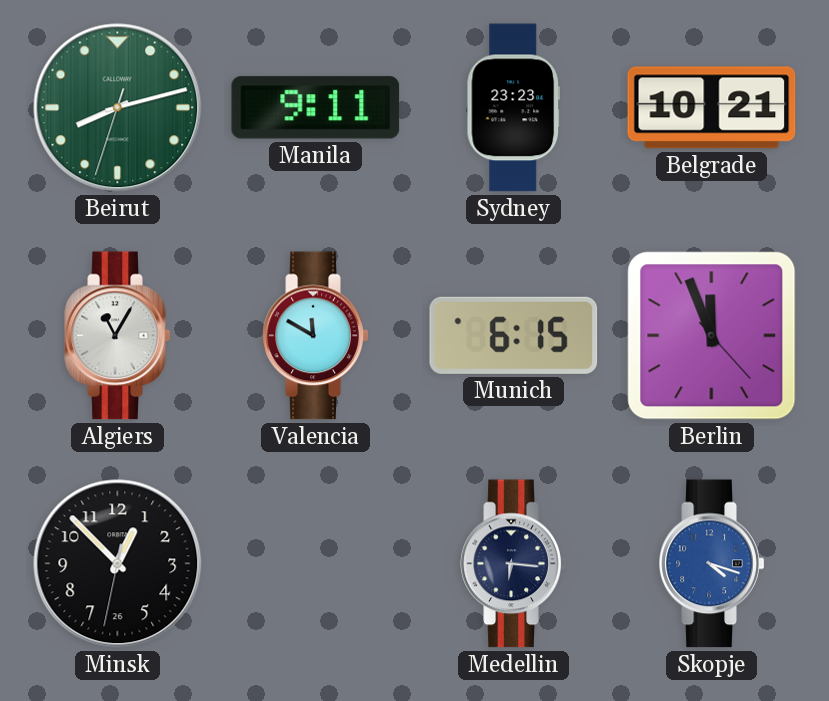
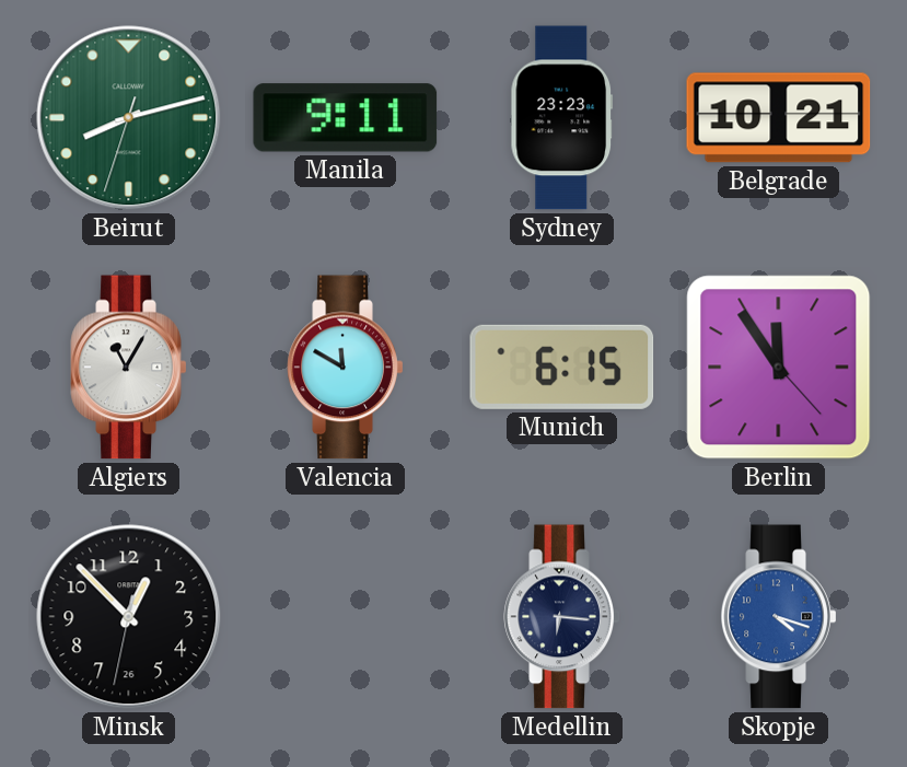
Berlin: 11:56 -> 11:54 (779, 368)
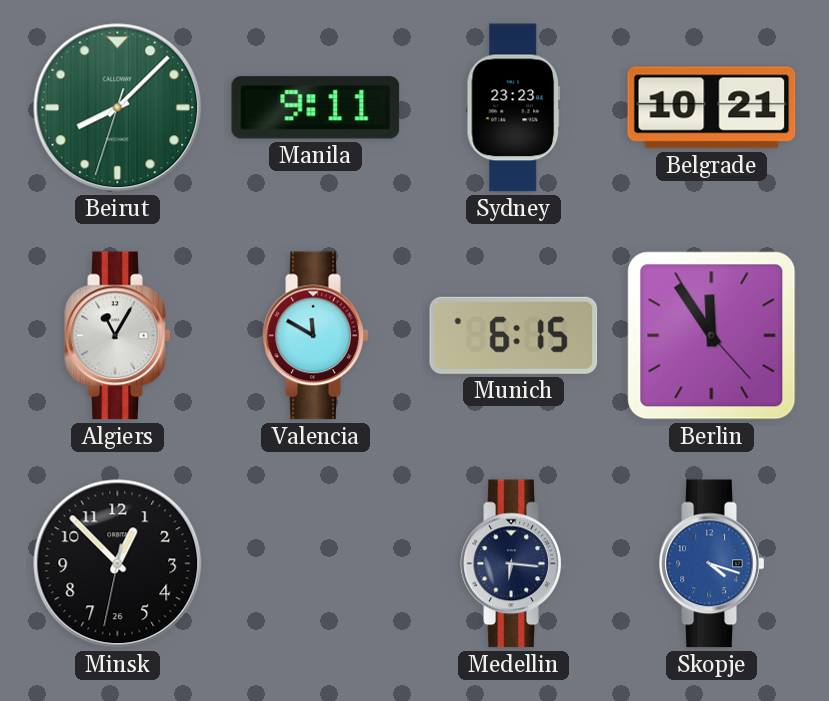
Beirut: 8:12 -> 8:07 (118, 108)
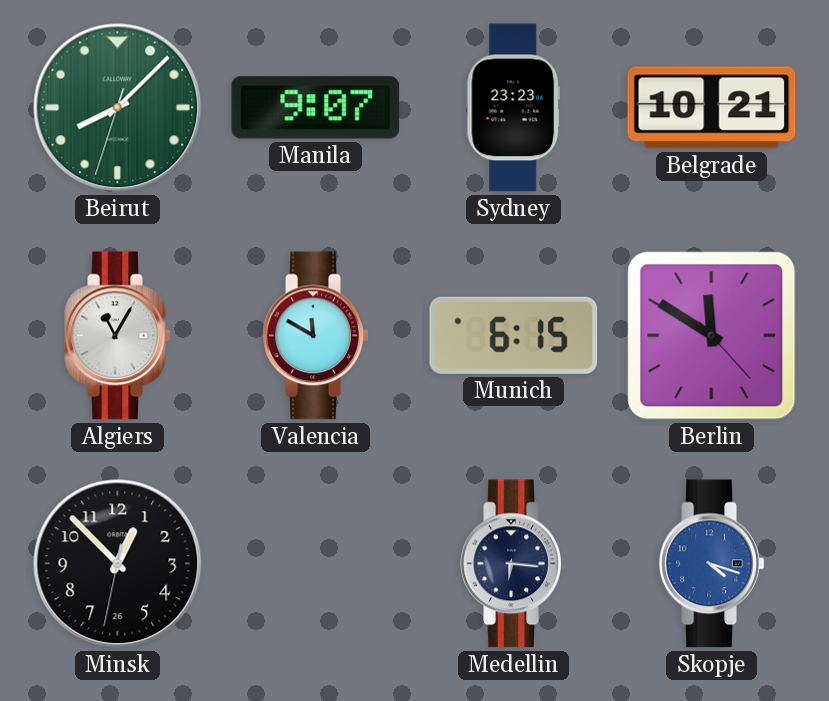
Manila: 9:11 -> 9:07 (316, 108)
Berlin: 11:54 -> 11:50 (712, 336)
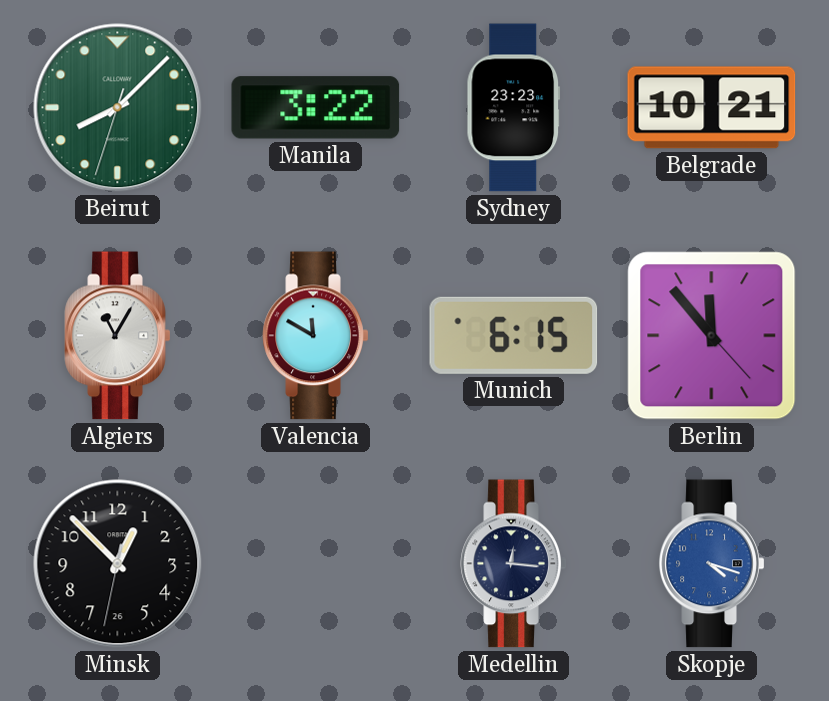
Manila: 9:07 -> 3:22 (316, 108)
Berlin: 11:50 -> 11:53 (712, 336)
Medellin: 6:16 -> 12:16 (514, 564)
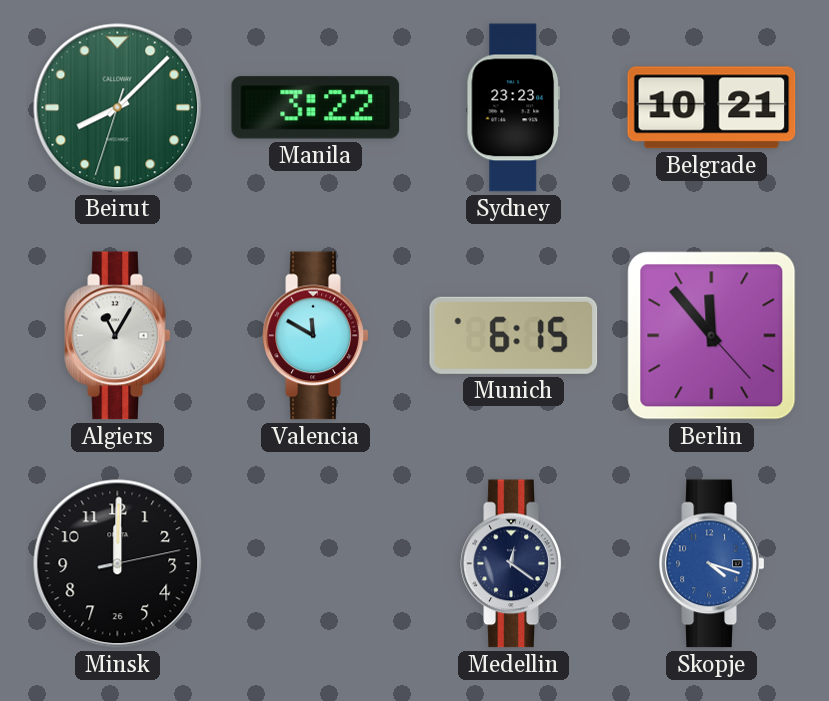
Minsk: 12:52 -> 12:00 (118, 564)
Medellin: 12:16 -> 12:21 (514, 564)
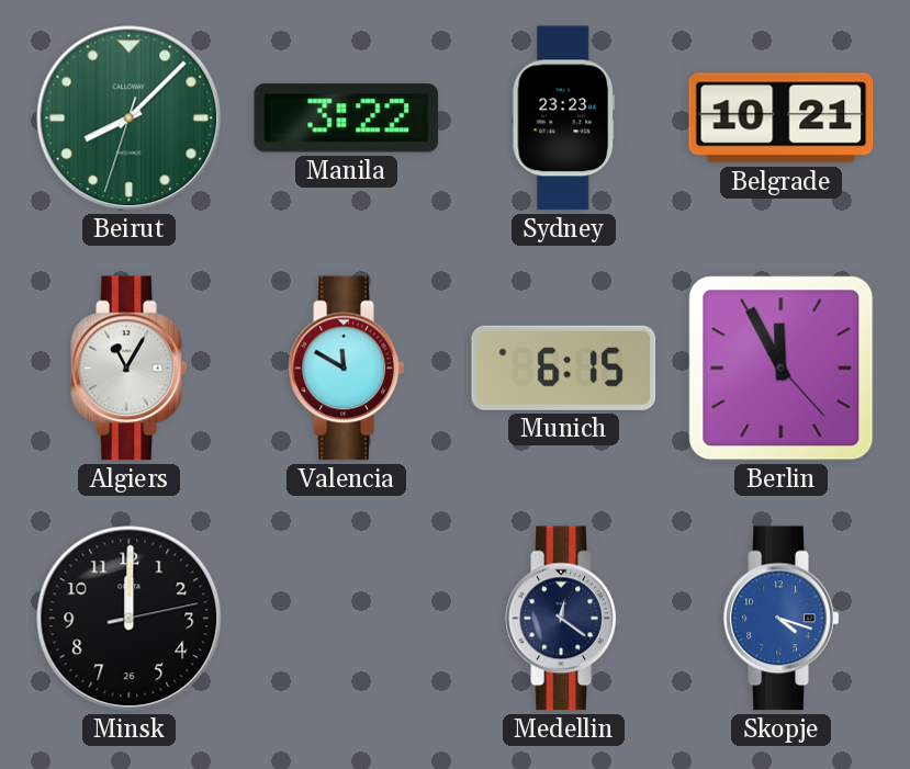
Berlin: 11:53 -> 11:55 (782, 369)
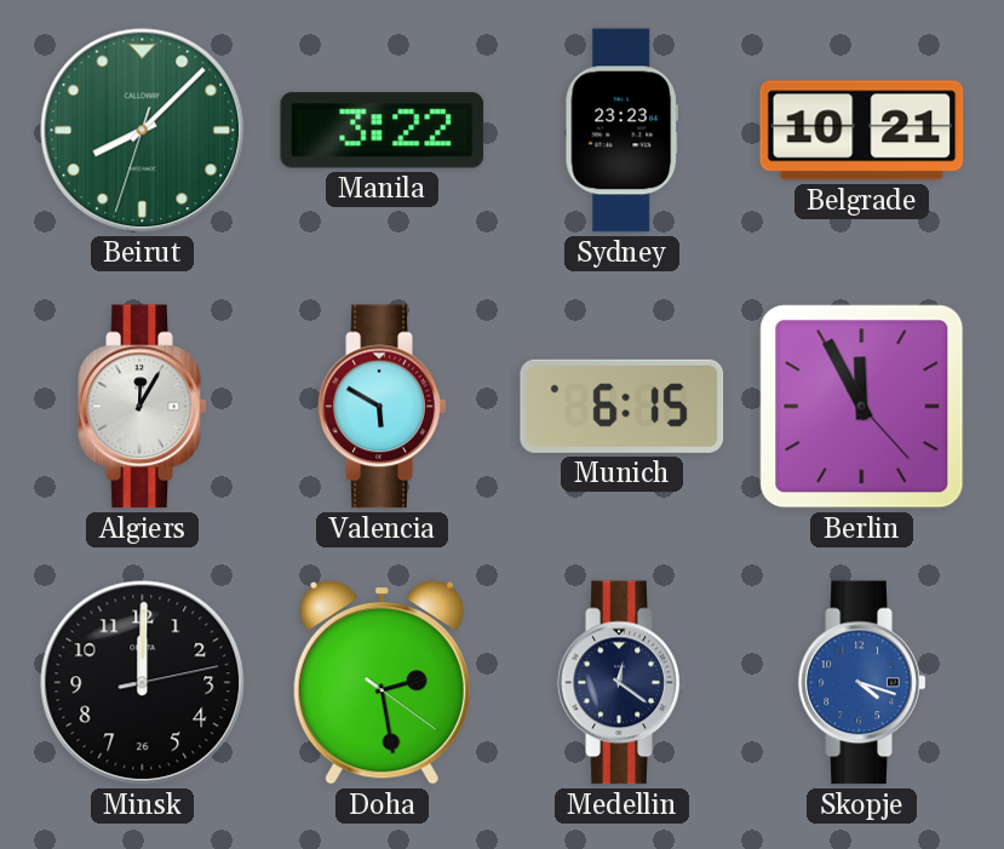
Algiers: 11:05 -> 12:05 (143, 407)
Valencia: 11:50 -> 5:50 (383, 407)
Doha: none -> 2:28 (381, 682)
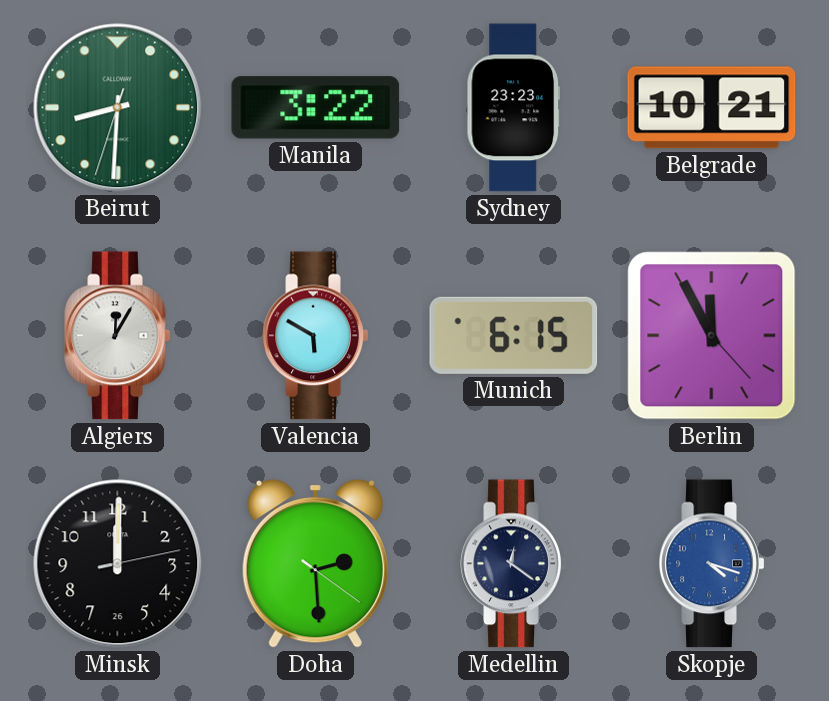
Beirut: 8:07 -> 8:30 (118, 108)
Doha: 2:28 -> 2:29 (315, 563)
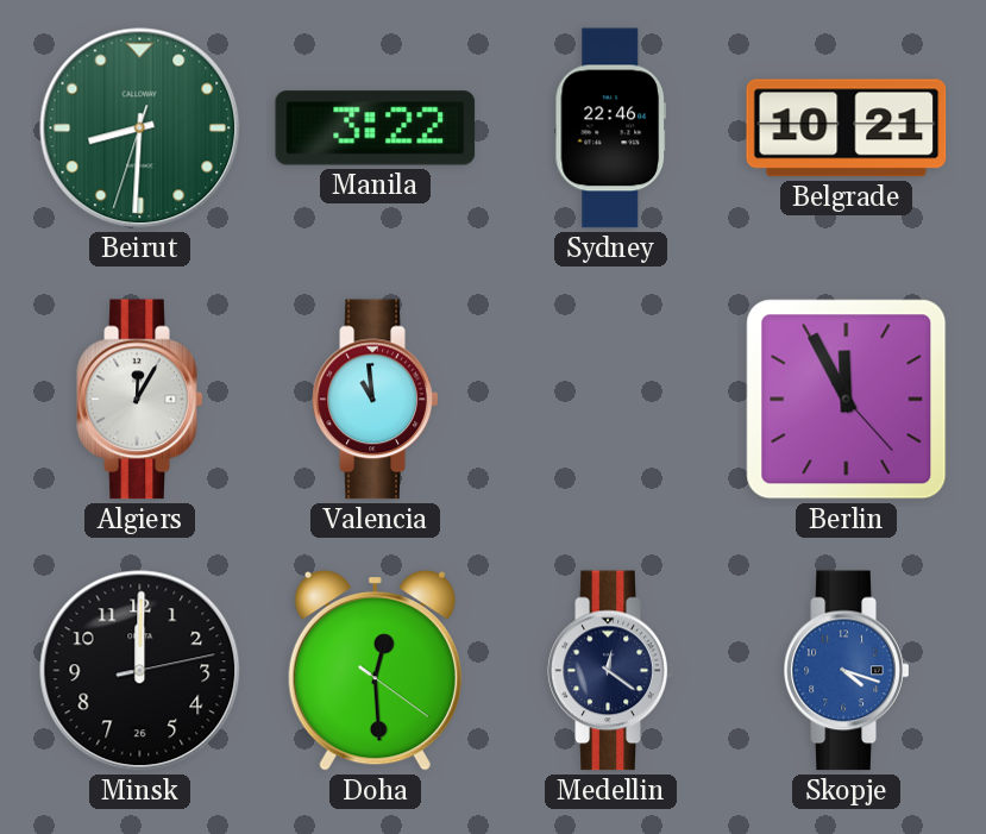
Sydney: 23:23 -> 22:46 (611, 128)
Valencia: 5:50 -> 10:59 (376, 400)
Munich: 6:15 -> none (514, 335)
Doha: 2:29 -> 12:29 (375, 670)
